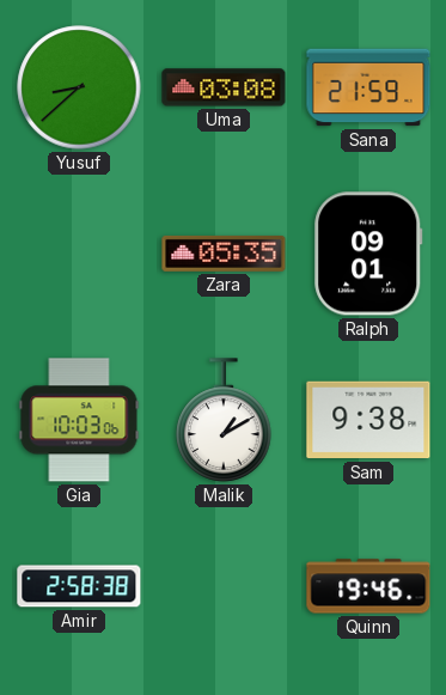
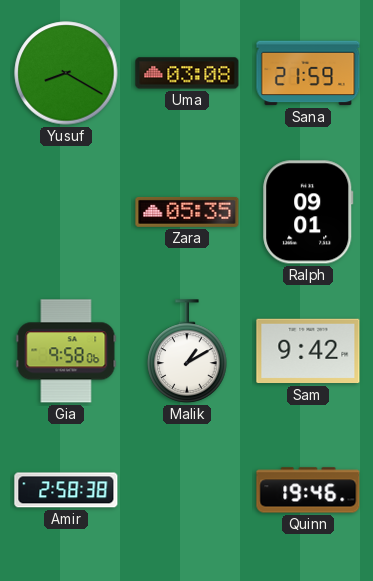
Yusuf: 8:38 -> 8:20 (66, 73)
Gia: 10:03 -> 9:58 (66, 351)
Sam: 9:38 -> 9:42 (308, 351)
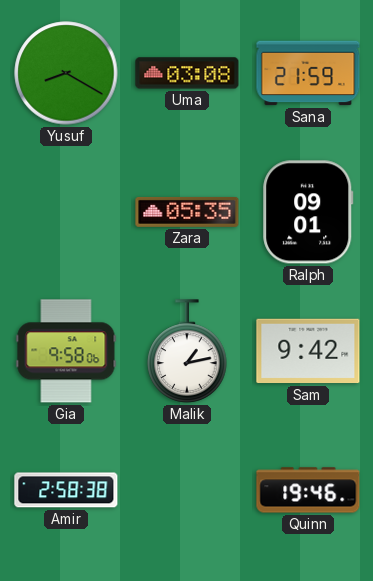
Malik: 1:10 -> 1:13 (187, 351)
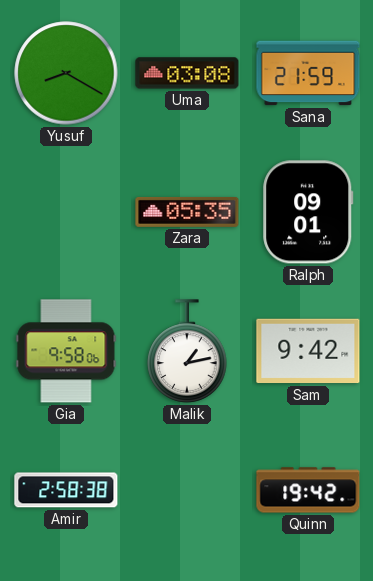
Quinn: 19:46 -> 19:42 (308, 490)
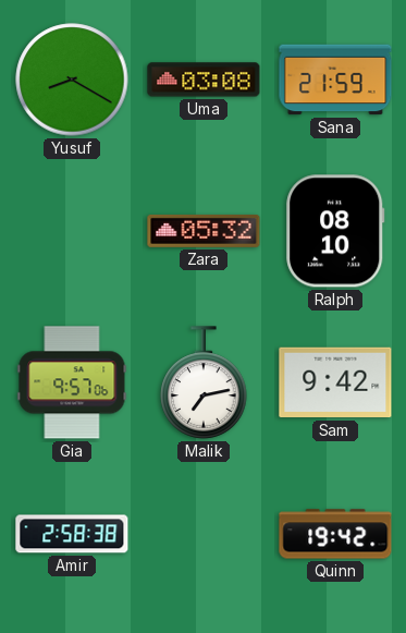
Zara: 05:35 -> 05:32 (204, 231)
Ralph: 09:01 -> 08:10 (335, 231)
Gia: 9:58 -> 9:57 (72, 382)
Malik: 1:13 -> 7:13 (204, 382)
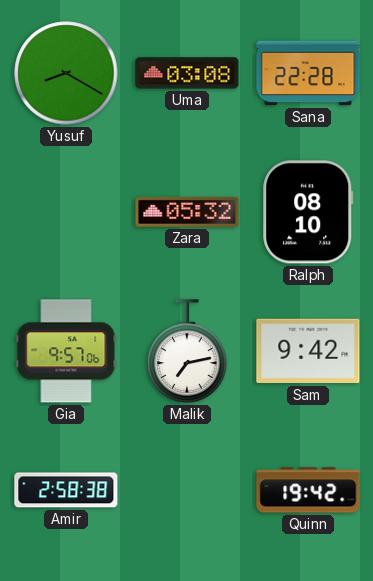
Sana: 21:59 -> 22:28 (308, 73)
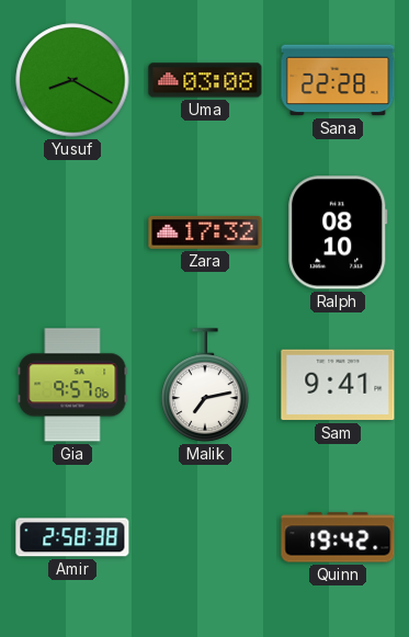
Zara: 05:32 -> 17:32 (205, 232)
Sam: 9:42 -> 9:41 (338, 385)
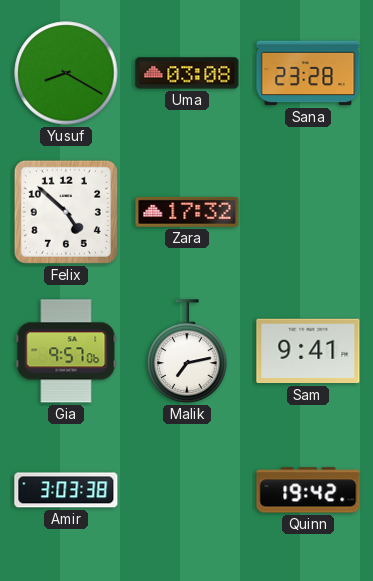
Sana: 22:28 -> 23:28 (308, 73)
Felix: none -> 4:52 (66, 212)
Ralph: 08:10 -> none (338, 232)
Amir: 2:58 -> 3:03 (66, 490)
